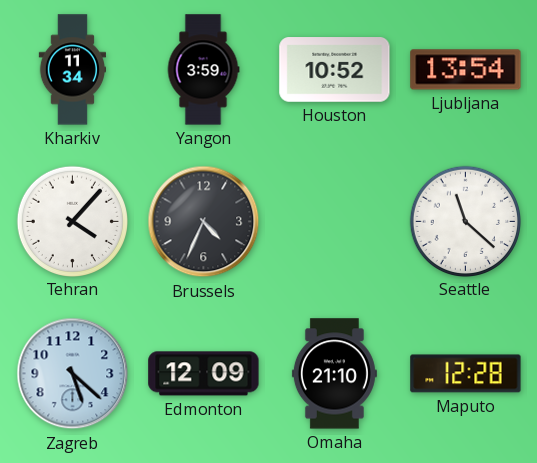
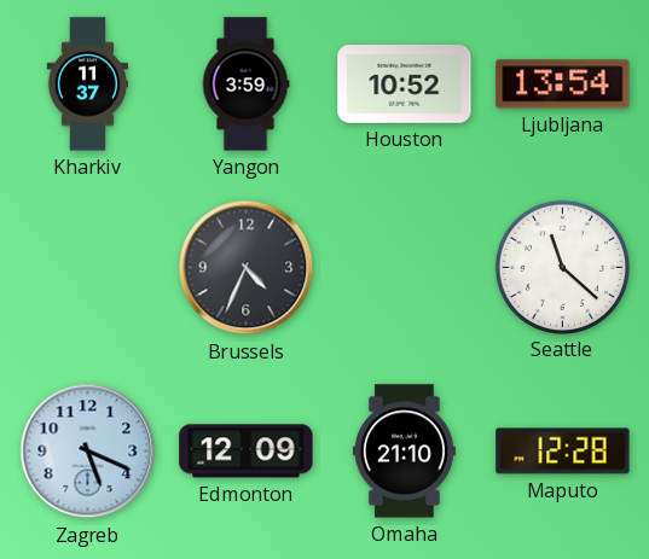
Kharkiv: 11:34 -> 11:37 (87, 85)
Tehran: 4:07 -> none (72, 221)
Zagreb: 5:22 -> 5:19 (88, 452)
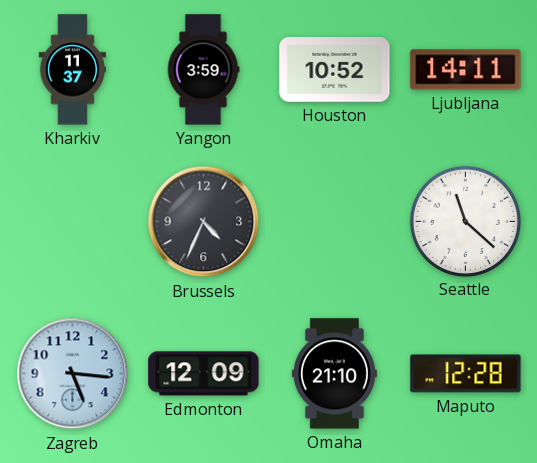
Ljubljana: 13:54 -> 14:11 (466, 70)
Zagreb: 5:19 -> 5:16 (73, 374)
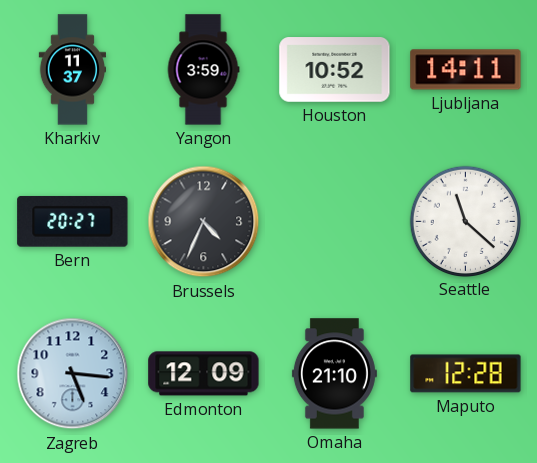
Bern: none -> 20:27 (73, 221)
